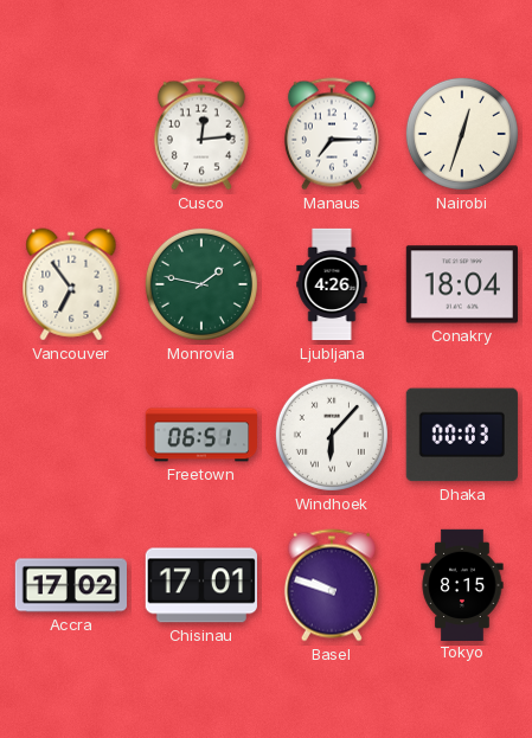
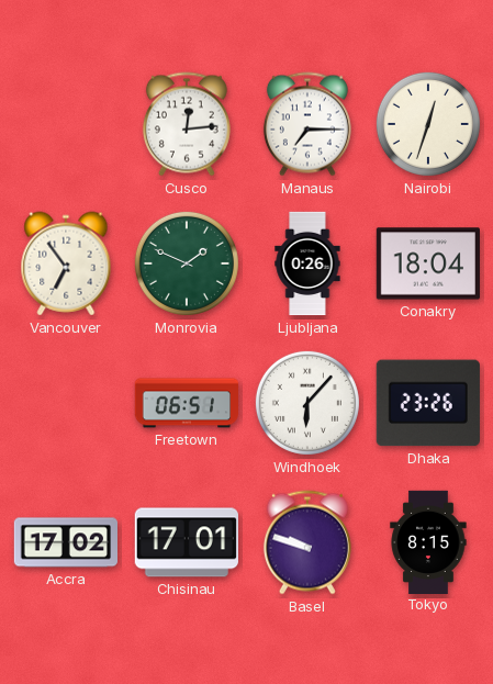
Monrovia: 1:47 -> 1:49 (187, 263)
Ljubljana: 4:26 -> 0:26 (307, 263)
Dhaka: 00:03 -> 23:26 (428, 403)
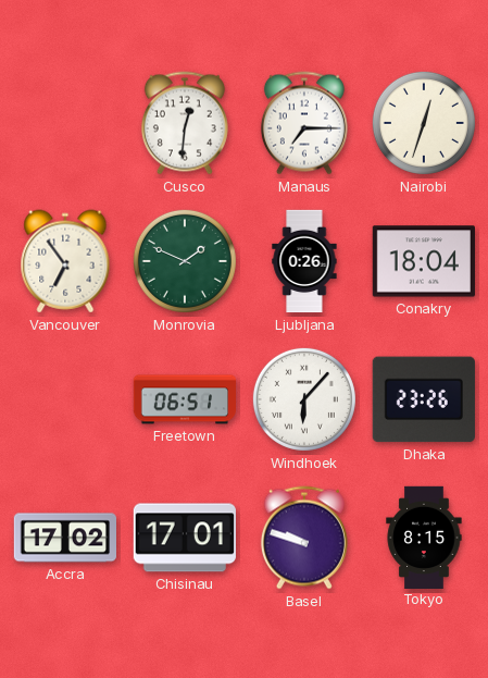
Cusco: 12:14 -> 12:31 (185, 123)
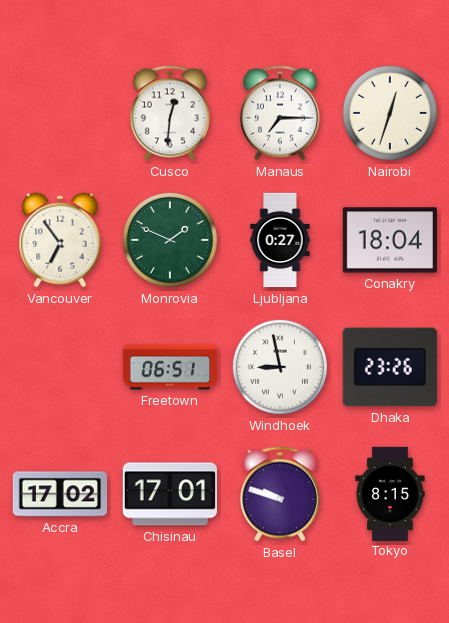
Ljubljana: 0:26 -> 0:27 (280, 240)
Windhoek: 6:07 -> 8:58 (280, 367)
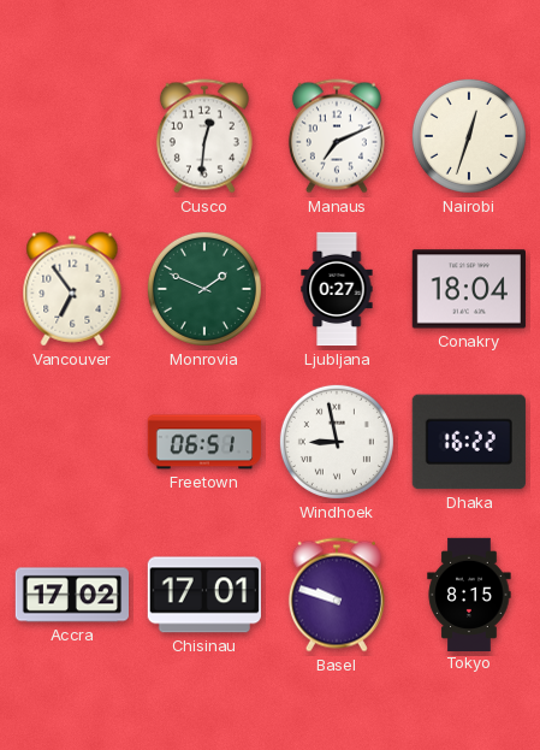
Manaus: 7:15 -> 7:11 (337, 136)
Dhaka: 23:26 -> 16:22 (469, 442)
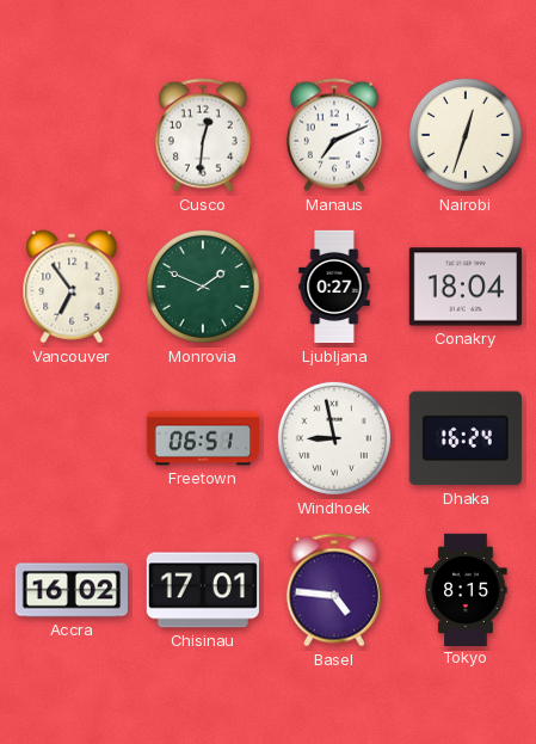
Dhaka: 16:22 -> 16:24 (466, 438)
Accra: 17:02 -> 16:02 (70, 590)
Basel: 9:48 -> 4:46 (334, 590)
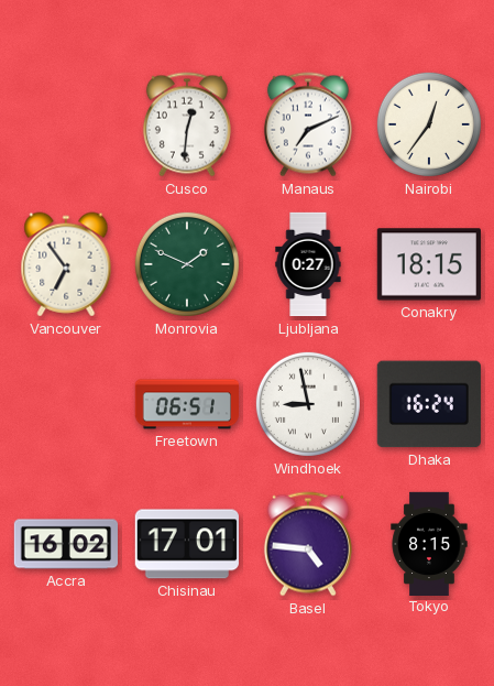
Nairobi: 12:33 -> 12:36 (429, 124)
Conakry: 18:04 -> 18:15 (429, 264)
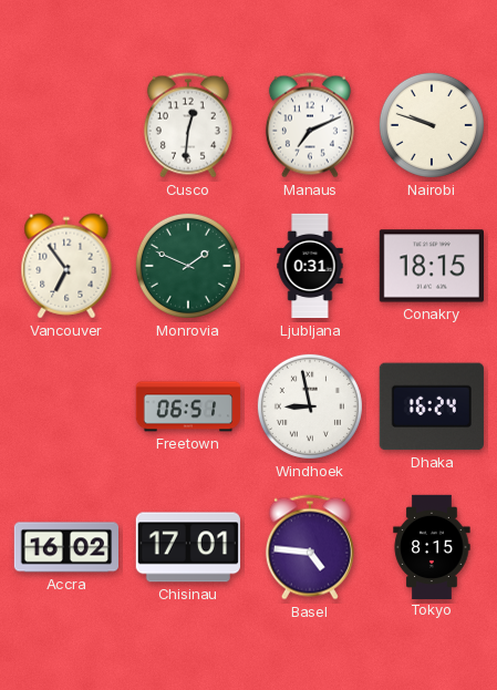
Nairobi: 12:36 -> 9:48 (432, 125)
Ljubljana: 0:27 -> 0:31 (310, 266)
